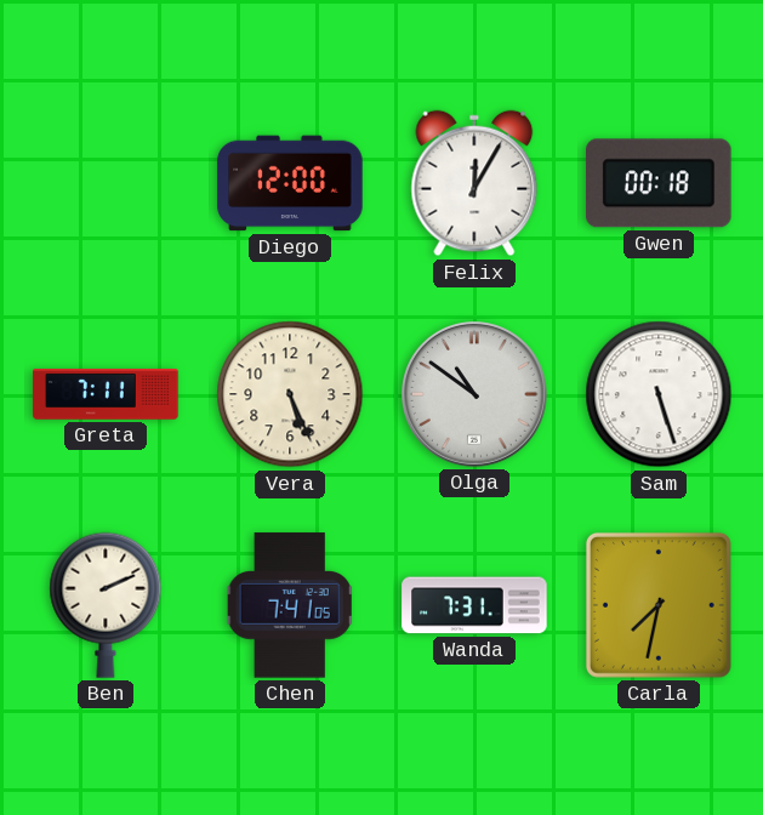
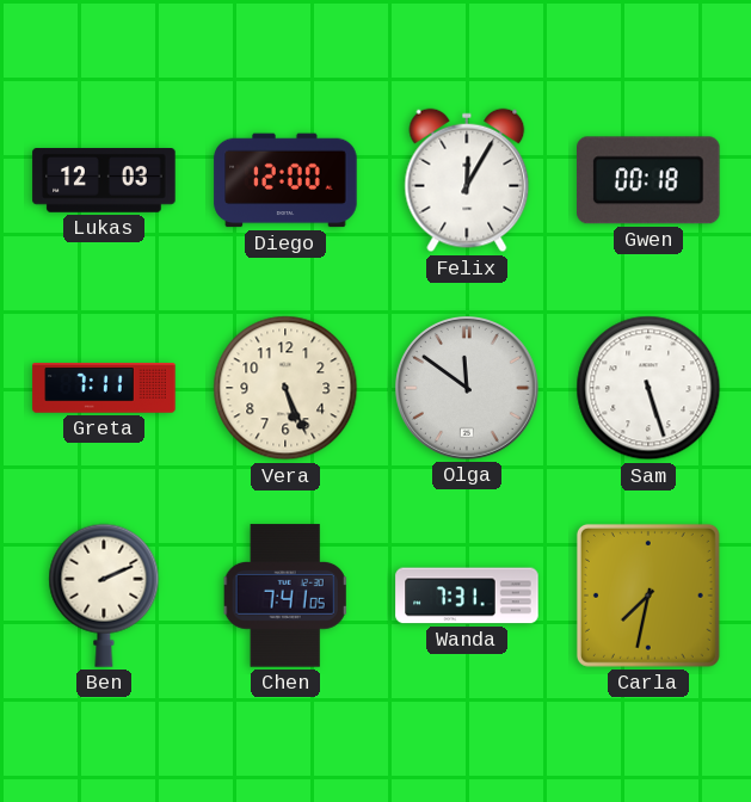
Lukas: none -> 12:03 (104, 181)
Olga: 10:51 -> 11:51 (468, 389)
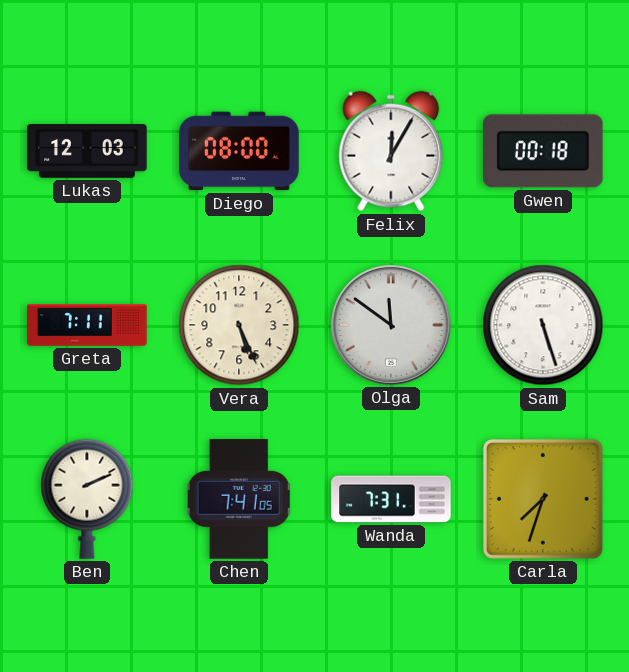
Diego: 12:00 -> 08:00 (239, 151)
Carla: 7:32 -> 7:33 (543, 499)
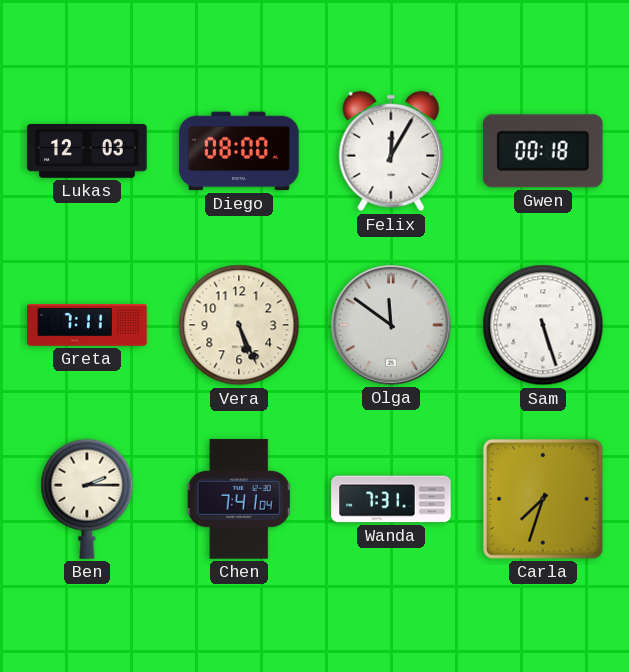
Ben: 2:11 -> 2:15 (87, 499)
Chen: 7:41:05 -> 7:41:04 (239, 499)
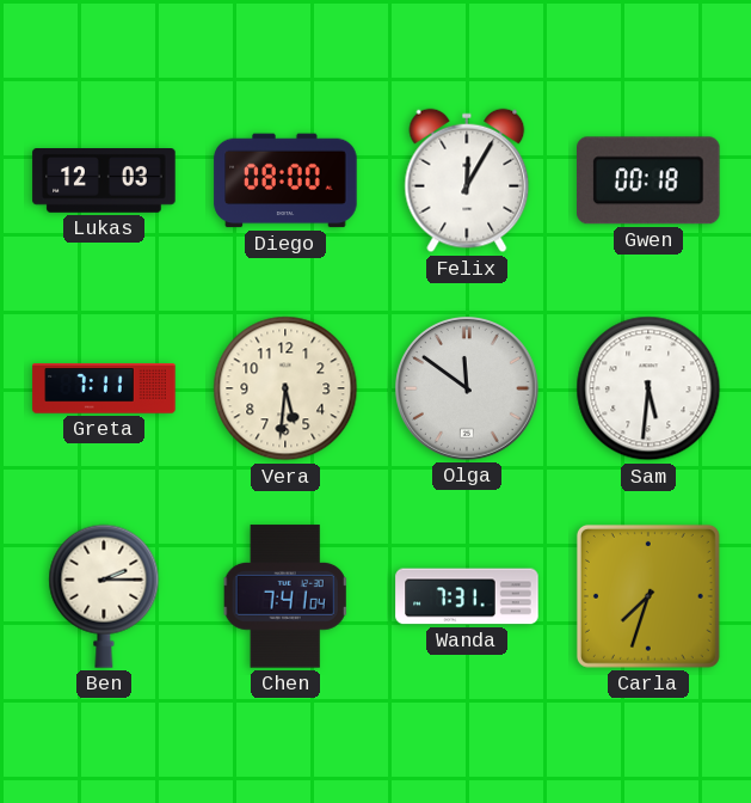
Vera: 5:26 -> 5:31 (285, 388)
Sam: 5:27 -> 5:31 (648, 388)
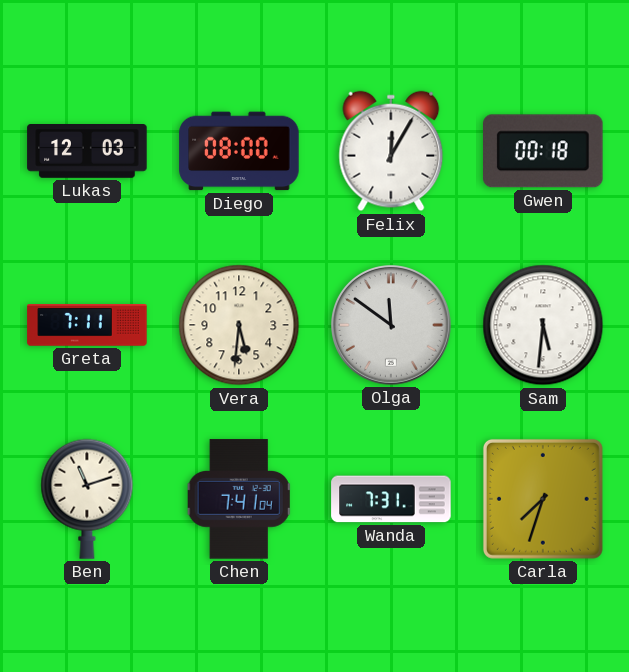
Ben: 2:15 -> 11:12 (87, 499)
